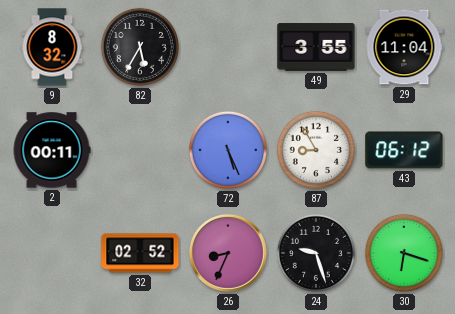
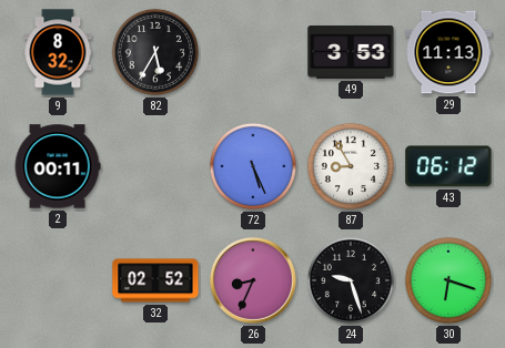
49: 3:55 -> 3:53 (351, 52)
29: 11:04 -> 11:13 (448, 52)
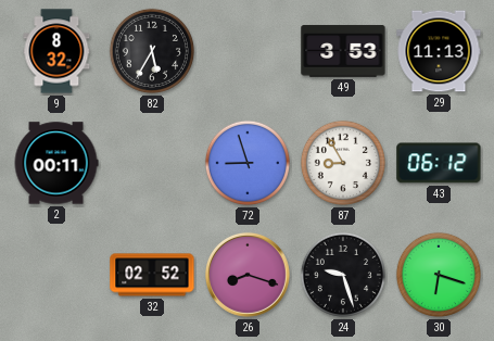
72: 5:26 -> 8:57 (248, 163)
26: 8:34 -> 8:18 (248, 275)
